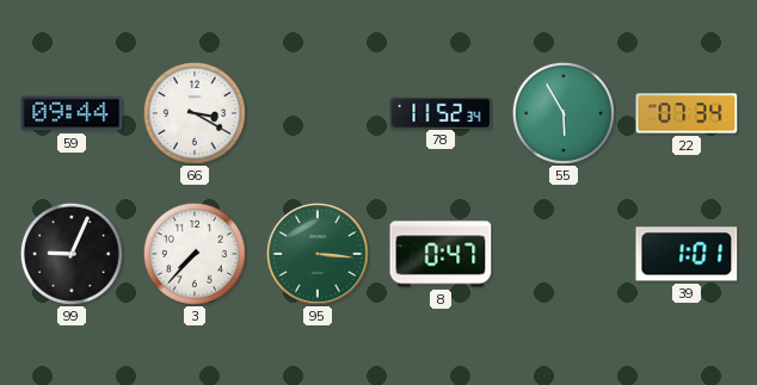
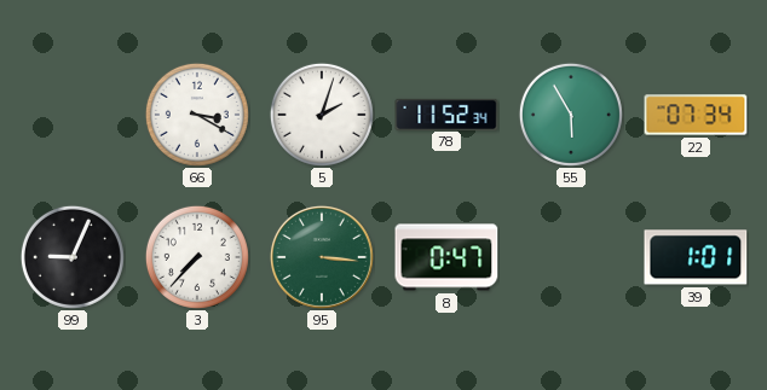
59: 09:44 -> none (72, 113)
5: none -> 2:03 (322, 115)
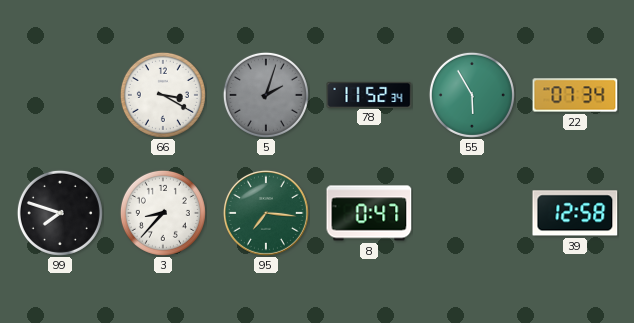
5 dial: white -> grey (266, 95)
99: 9:04 -> 7:48 (60, 213)
3: 7:37 -> 8:37 (163, 213)
95: 3:16 -> 7:16 (266, 213)
39: 1:01 -> 12:58 (575, 213)
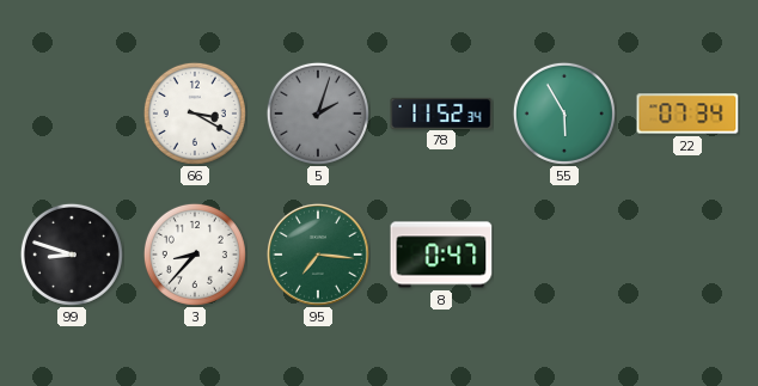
99: 7:48 -> 8:48 (72, 255)
39: 12:58 -> none (575, 213)
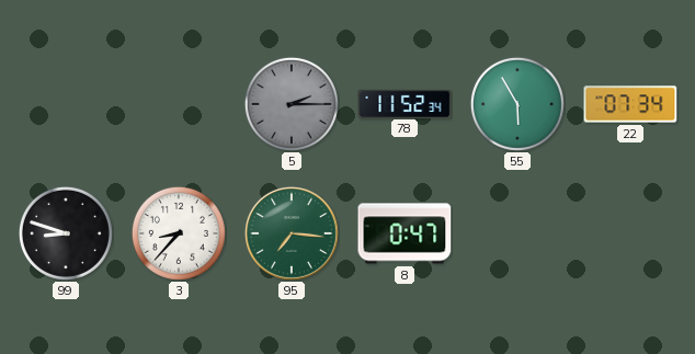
66: 3:20 -> none (195, 114)
5: 2:03 -> 2:15 (292, 104)
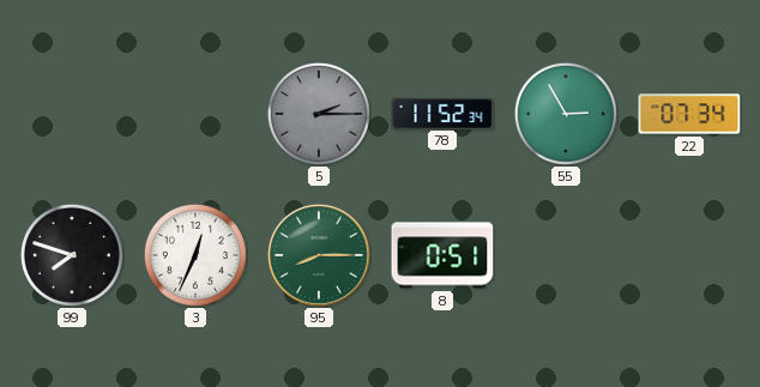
55: 5:55 -> 2:55 (566, 114)
99: 8:48 -> 7:48 (72, 255)
3: 8:37 -> 12:34 (195, 255)
95: 7:16 -> 8:15 (319, 255)
8: 0:47 -> 0:51 (442, 255)
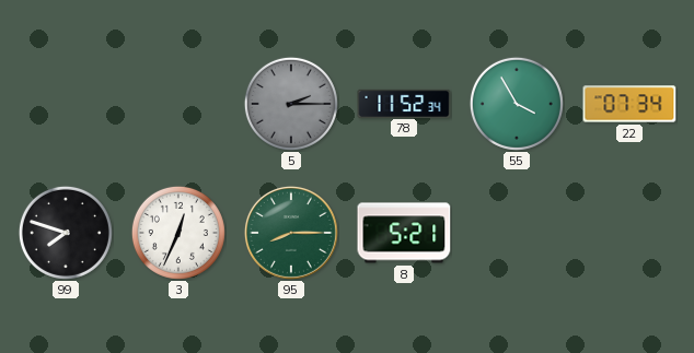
55: 2:55 -> 3:55 (517, 104)
8: 0:51 -> 5:21 (404, 233)
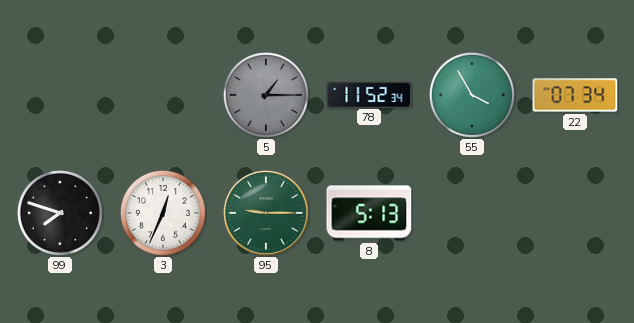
5: 2:15 -> 1:15 (266, 95)
95: 8:15 -> 9:15 (266, 213)
8: 5:21 -> 5:13 (369, 213)
